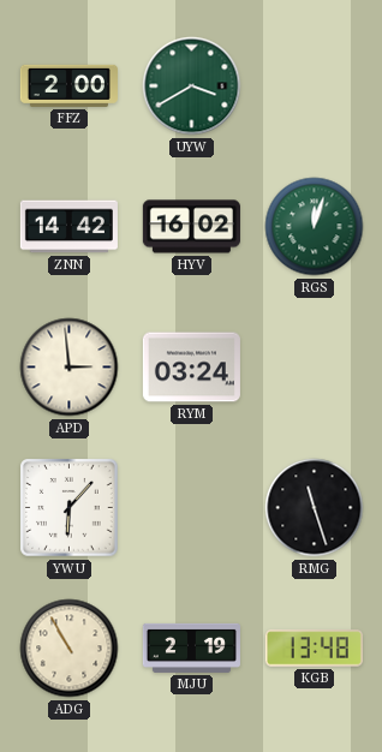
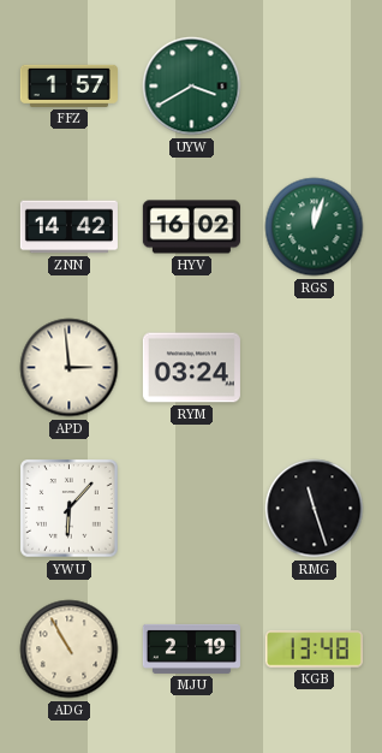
FFZ: 2:00 -> 1:57 (68, 85)
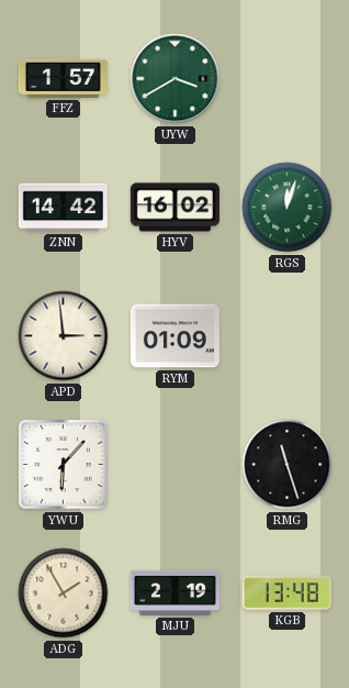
RYM: 03:24 -> 01:09 (174, 336)
ADG: 10:55 -> 1:55 (64, 593)
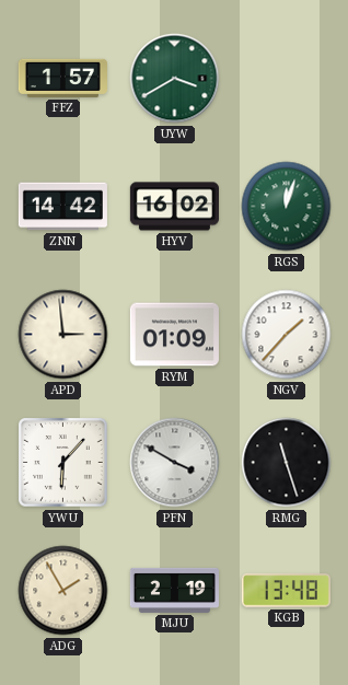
NGV: none -> 1:37 (287, 335)
PFN: none -> 3:50 (175, 463)
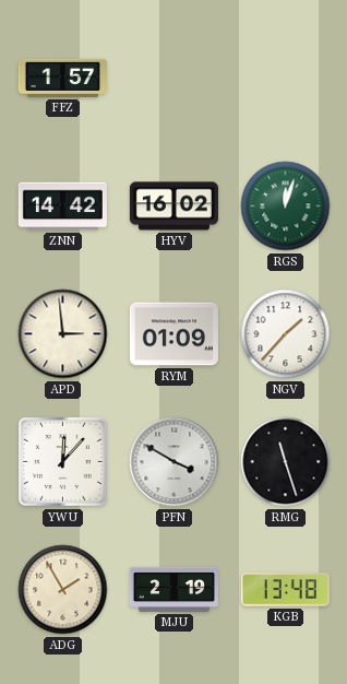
UYW: 3:40 -> none (175, 79)
YWU: 6:07 -> 12:07 (63, 462)
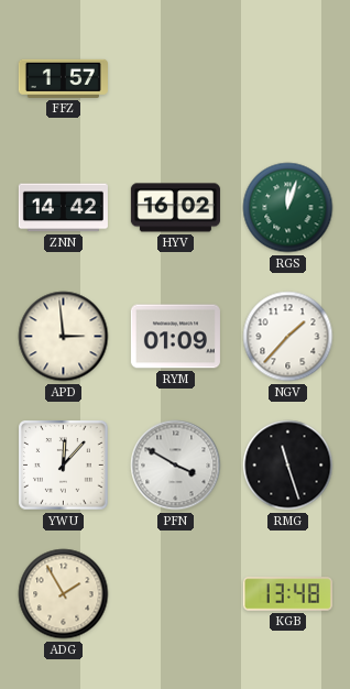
MJU: 2:19 -> none (174, 589)
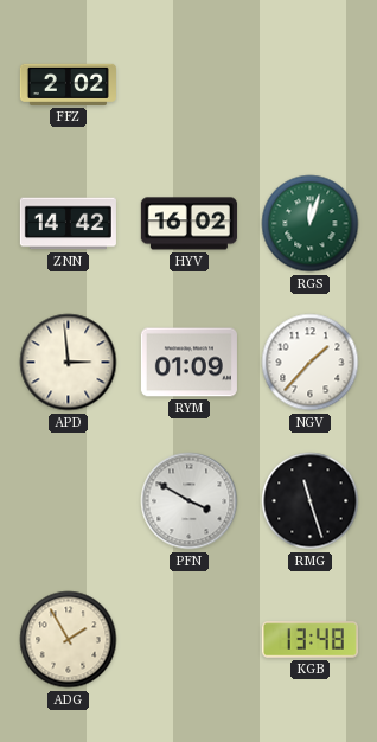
FFZ: 1:57 -> 2:02 (68, 84)
YWU: 12:07 -> none (64, 466)
